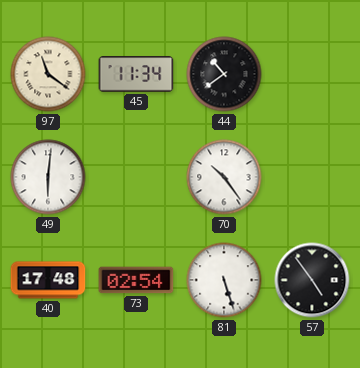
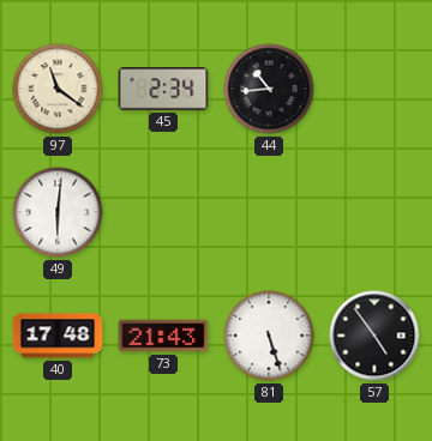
45: 11:34 -> 2:34 (163, 89)
44: 10:39 -> 10:44 (269, 89)
70: 10:24 -> none (224, 177)
73: 02:54 -> 21:43 (163, 336)
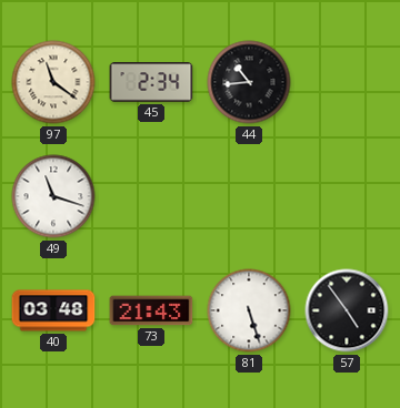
49: 6:01 -> 11:18 (53, 196)
40: 17:48 -> 03:48 (53, 310)
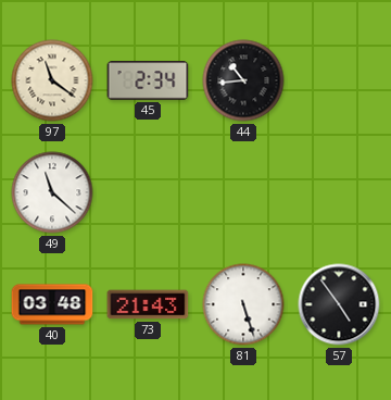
49: 11:18 -> 11:22 (52, 192)
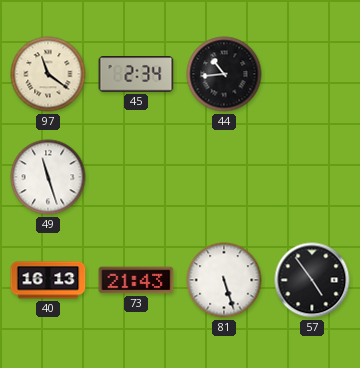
49: 11:22 -> 11:27 (48, 177)
40: 03:48 -> 16:13 (48, 280)
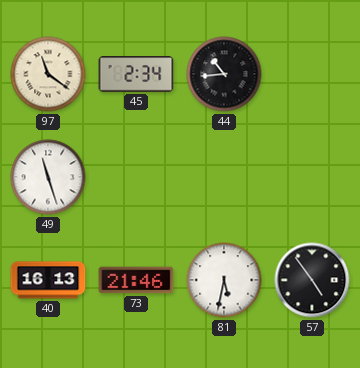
73: 21:43 -> 21:46 (136, 280)
81: 5:27 -> 5:32 (224, 280)
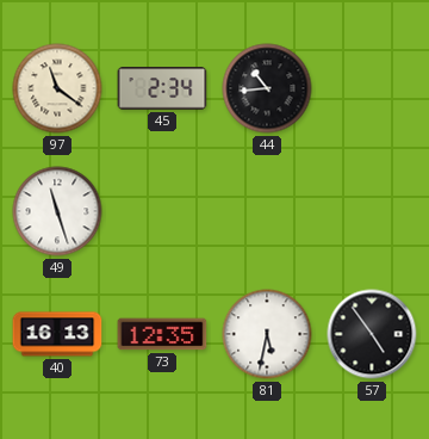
73: 21:46 -> 12:35 (162, 334)
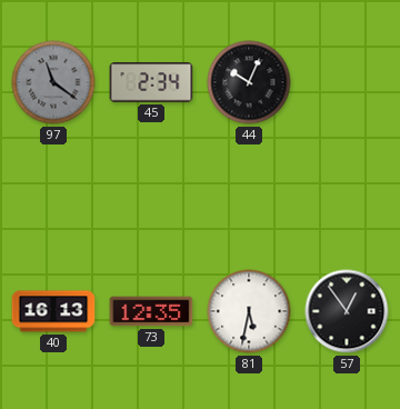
97 dial: cream -> grey (53, 82)
44: 10:44 -> 10:04 (249, 82)
49: 11:27 -> none (57, 211)
57: 4:54 -> 12:54 (347, 311)
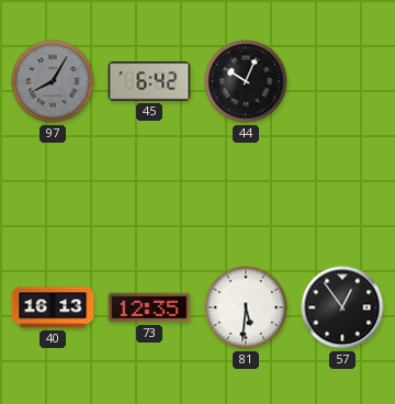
97: 11:21 -> 8:05 (53, 81)
45: 2:34 -> 6:42 (149, 81)
81: 5:32 -> 5:31 (246, 307)
